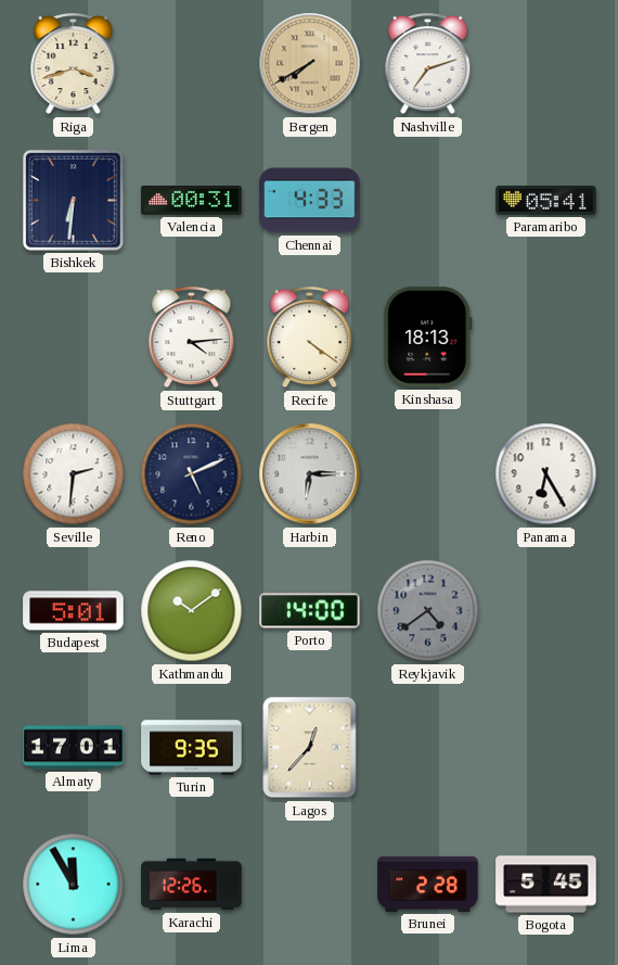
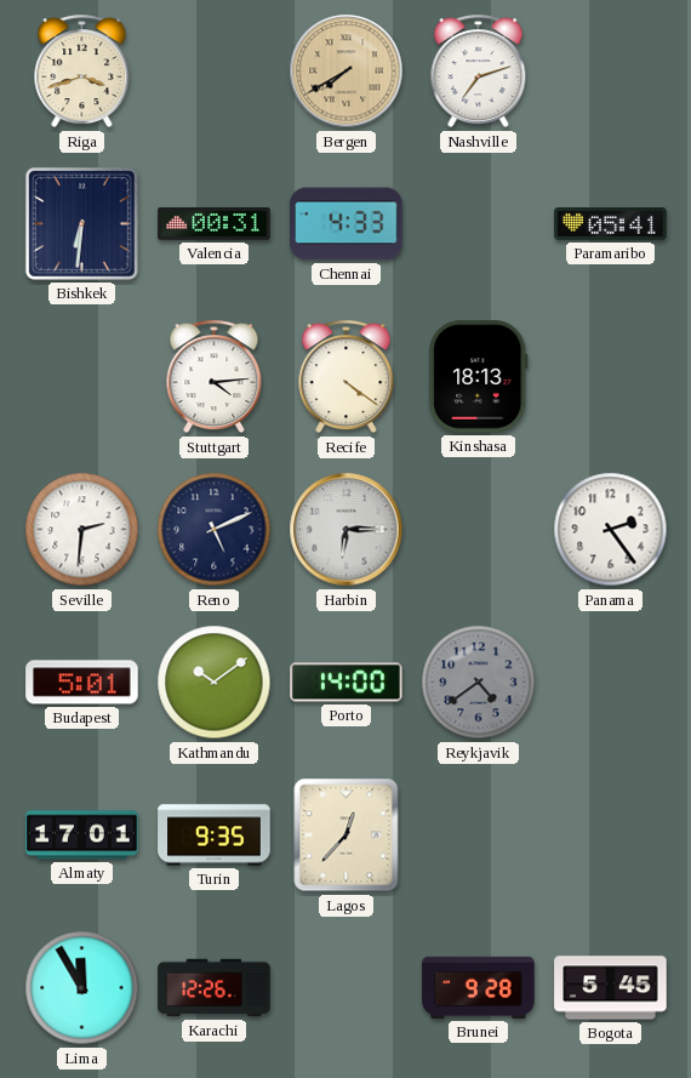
Panama: 6:25 -> 2:24 (611, 530)
Brunei: 2:28 -> 9:28 (479, 987)
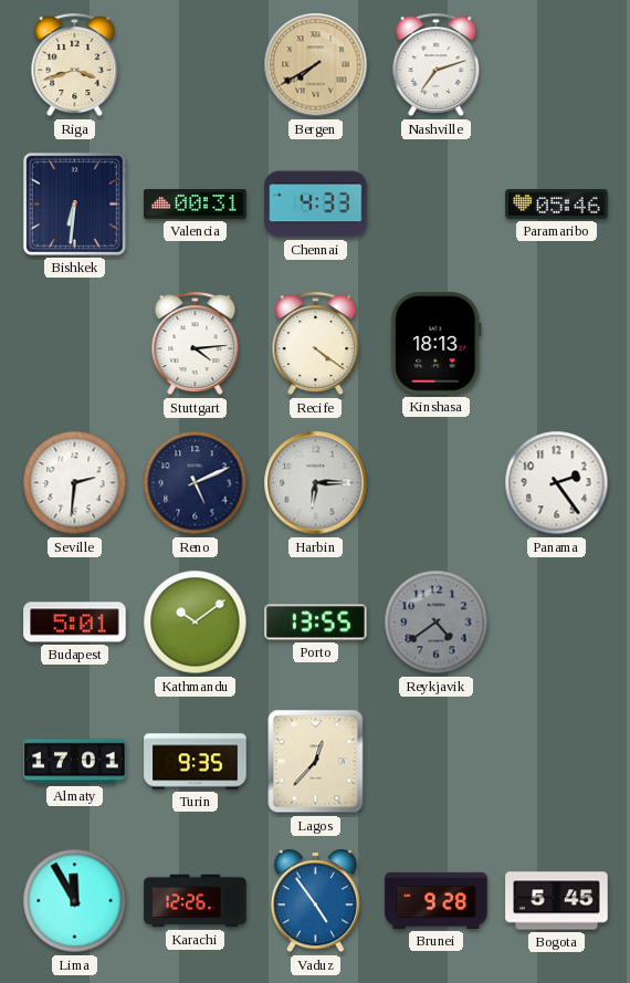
Paramaribo: 05:41 -> 05:46 (557, 205)
Porto: 14:00 -> 13:55 (316, 623)
Vaduz: none -> 4:54 (315, 901)
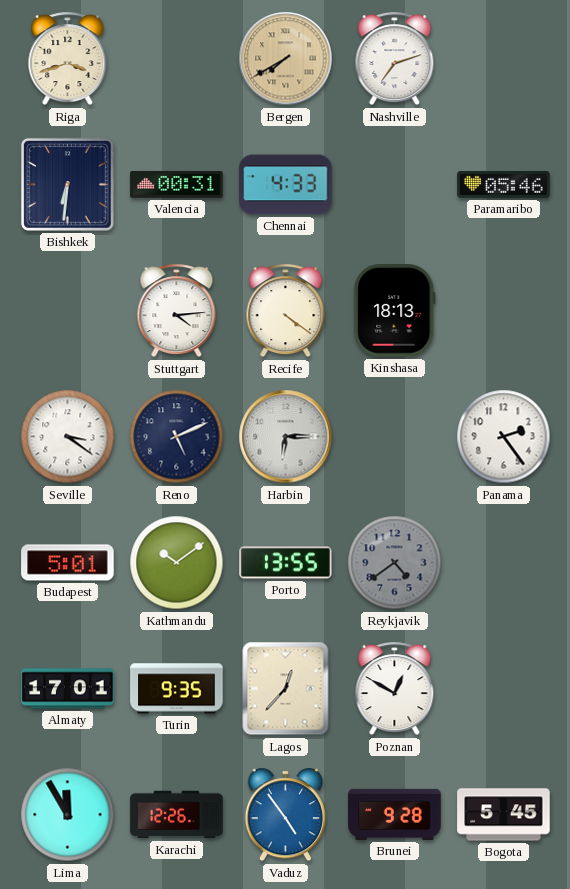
Seville: 2:31 -> 3:21 (68, 437)
Poznan: none -> 12:50 (395, 689)
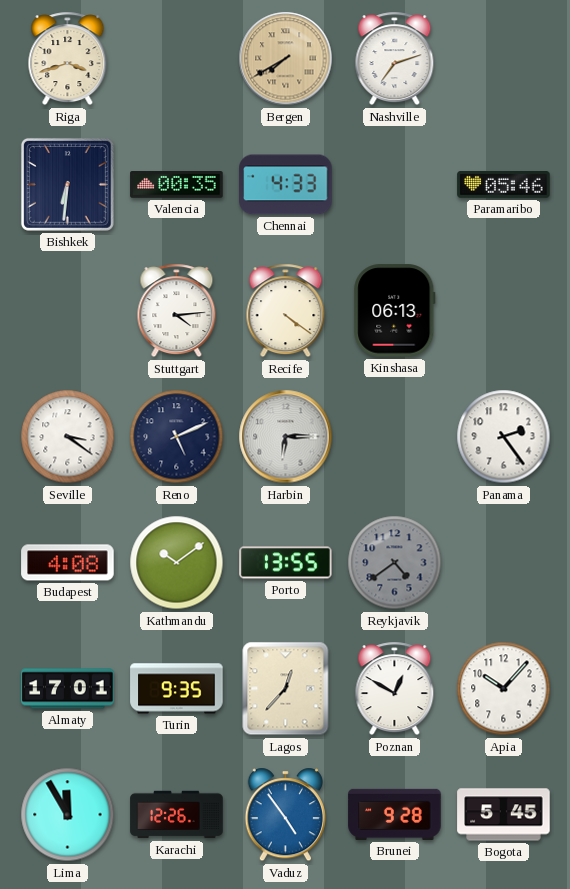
Valencia: 00:31 -> 00:35 (177, 185)
Kinshasa: 18:13 -> 06:13 (395, 311)
Budapest: 5:01 -> 4:08 (68, 563)
Apia: none -> 10:07 (504, 689)
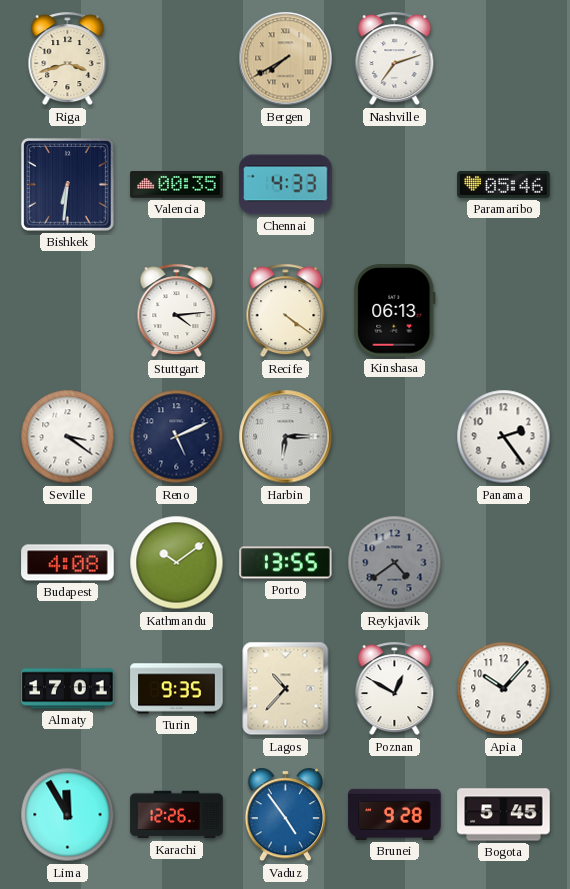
Lagos: 12:37 -> 10:37 (286, 689)
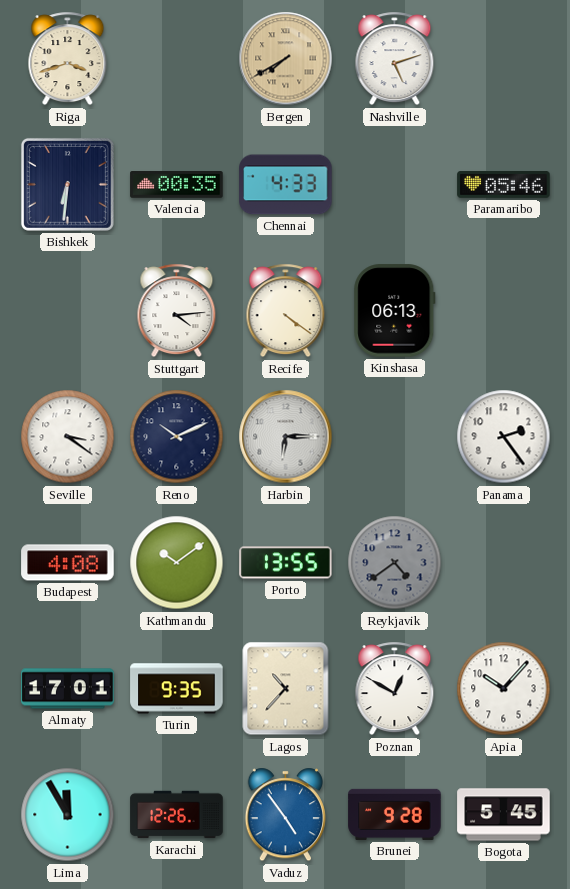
Nashville: 7:12 -> 5:12 (395, 59)
Reno: 5:11 -> 10:11 (177, 437)
